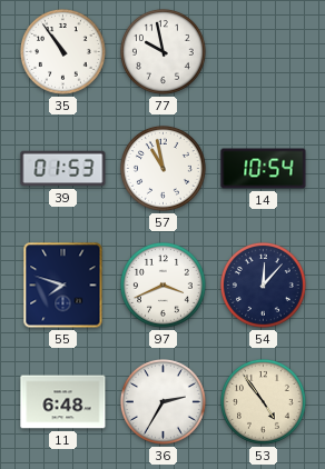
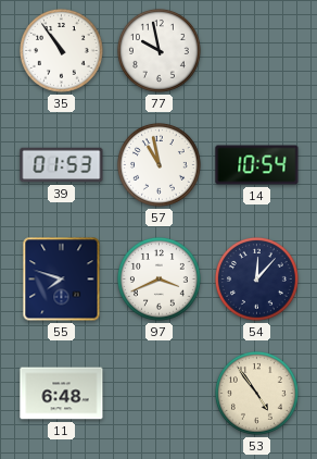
36: 2:35 -> none (164, 402)
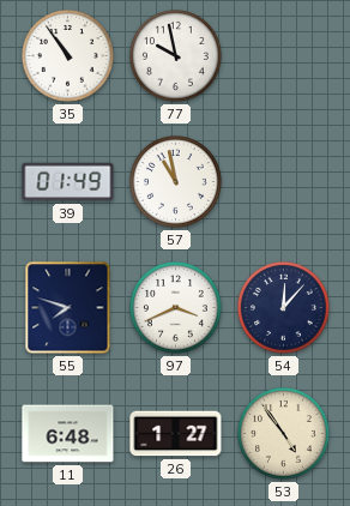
39: 01:53 -> 01:49 (68, 182)
14: 10:54 -> none (257, 165)
26: none -> 1:27 (176, 434)
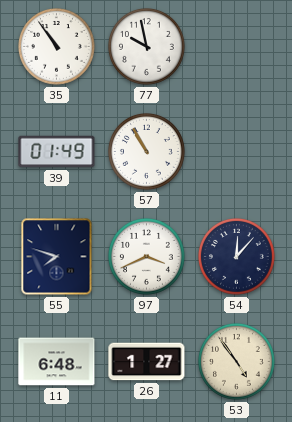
57: 10:58 -> 10:55 (147, 152)
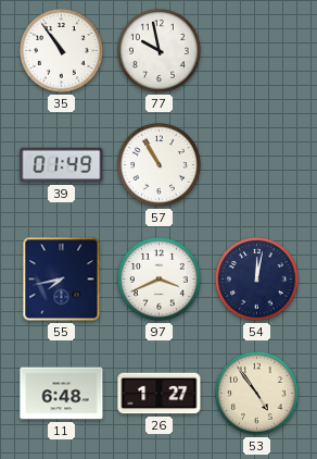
55: 7:48 -> 7:43 (62, 280)
54: 12:07 -> 12:02 (257, 280)
